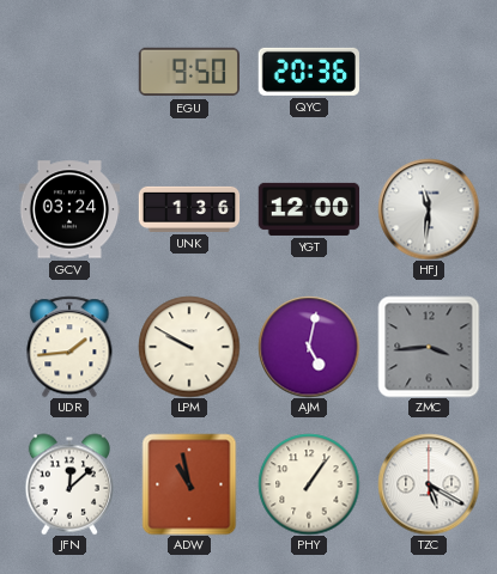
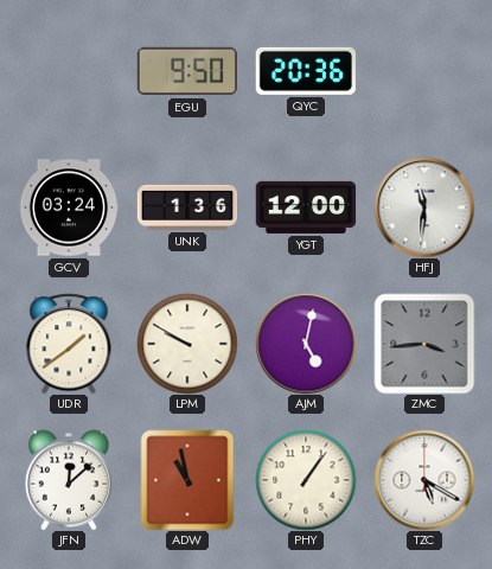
UDR: 1:44 -> 1:39 (69, 344)
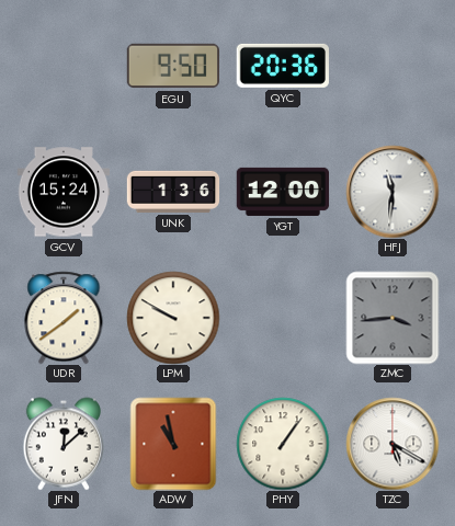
GCV: 03:24 -> 15:24 (64, 192)
AJM: 5:02 -> none (306, 344)
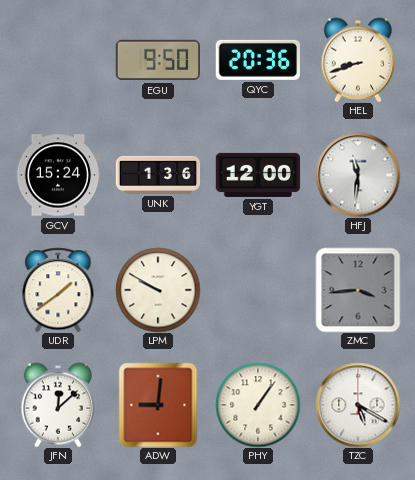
HEL: none -> 8:42 (357, 60)
ADW: 10:58 -> 9:01 (158, 405)
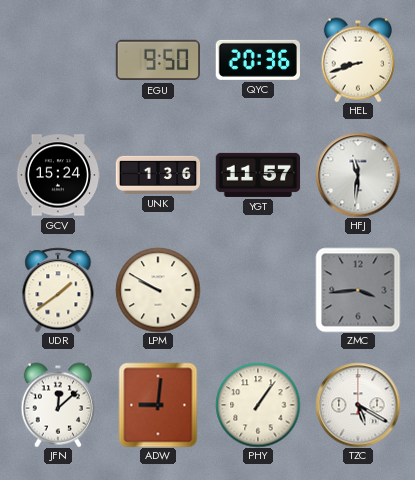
YGT: 12:00 -> 11:57 (258, 175)
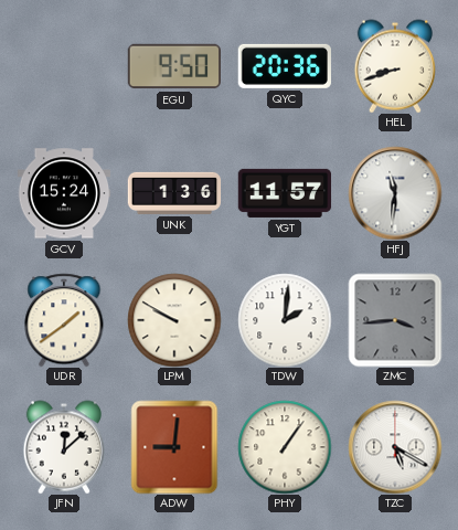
TDW: none -> 2:01 (285, 320)
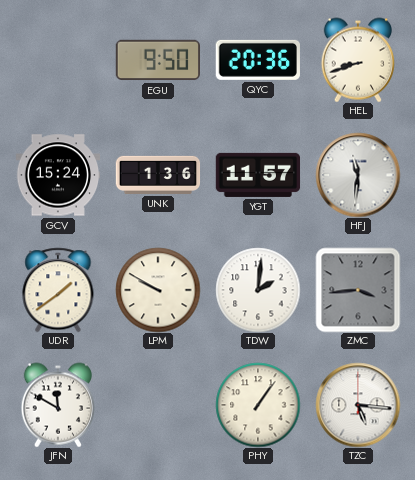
JFN: 12:08 -> 11:50 (57, 405)
ADW: 9:01 -> none (174, 447)
TZC: 5:20 -> 5:16 (358, 405)
